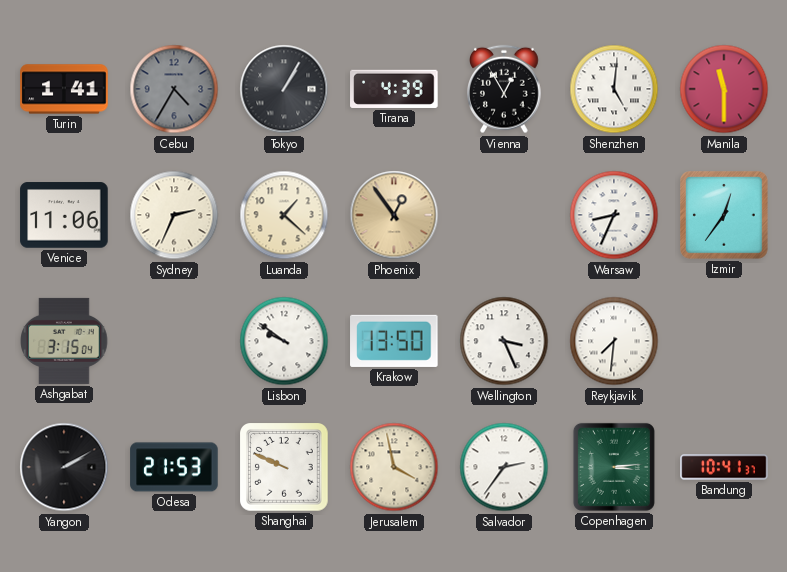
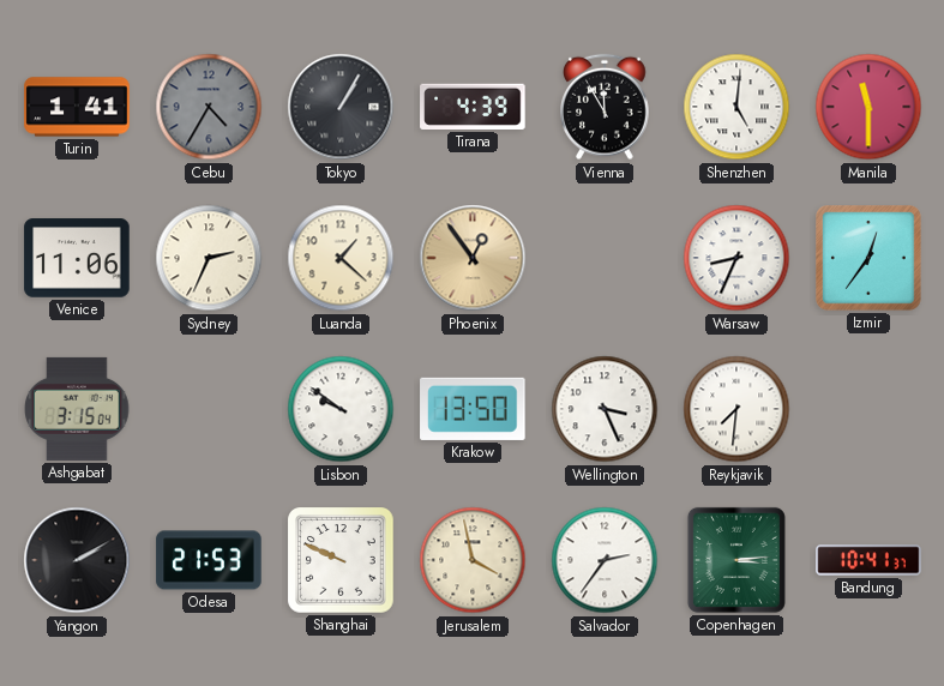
Vienna: 12:55 -> 11:55 (606, 107)
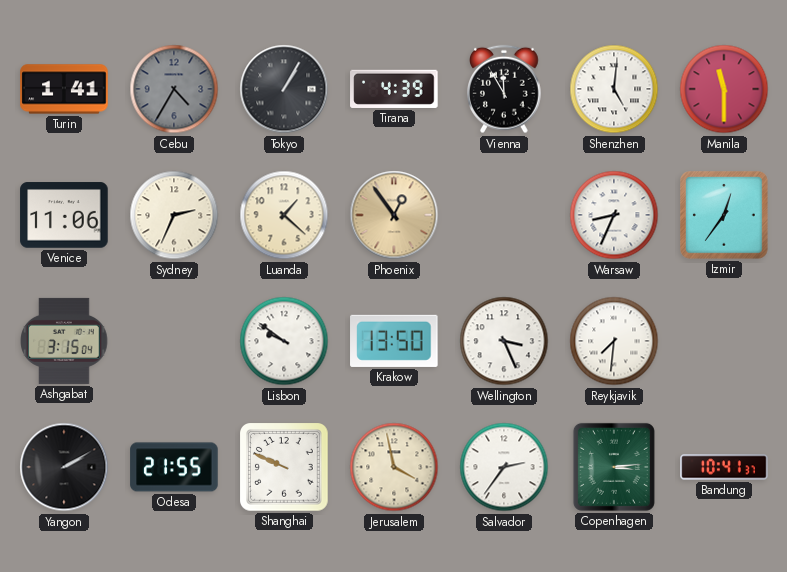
Odesa: 21:53 -> 21:55 (174, 467)
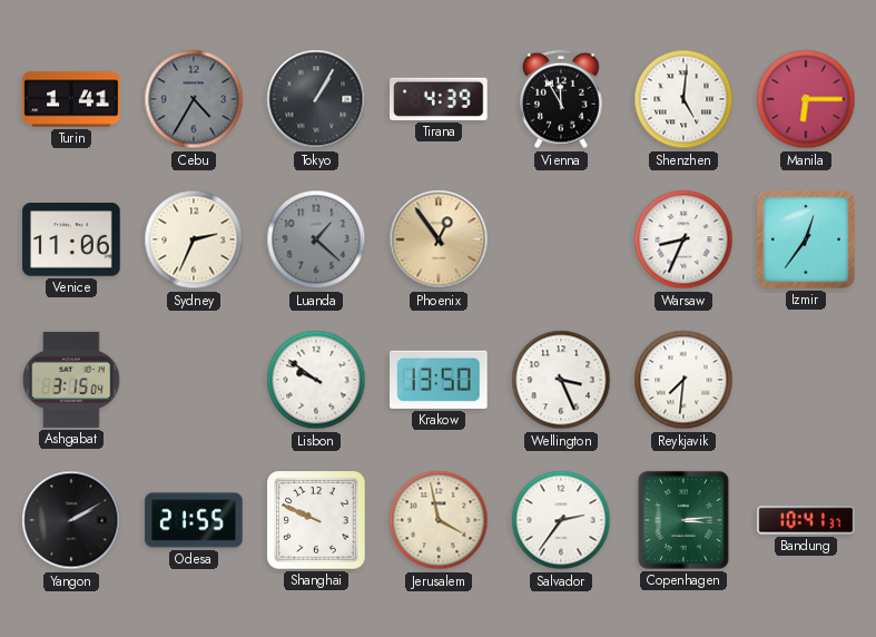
Manila: 11:30 -> 6:15 (806, 99)
Luanda dial: cream -> grey (316, 239)
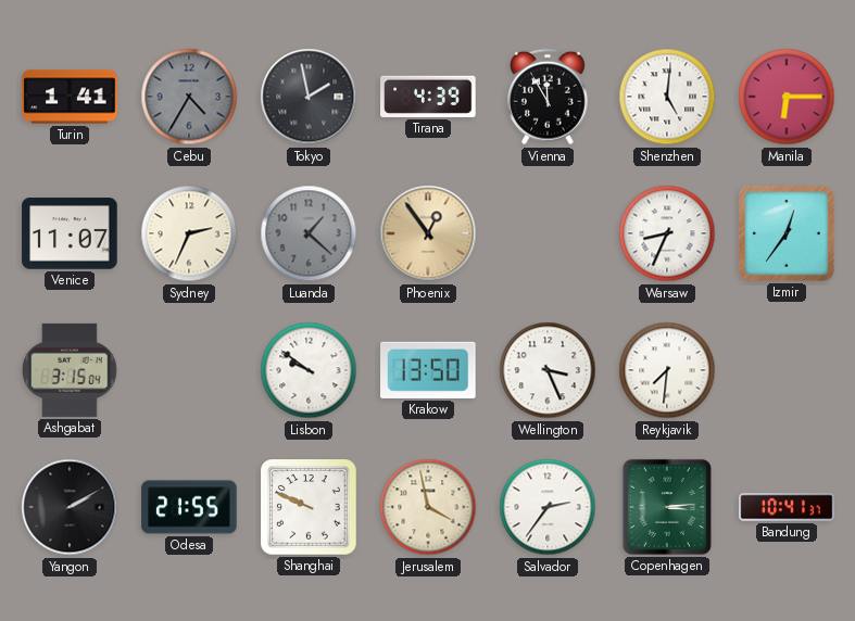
Tokyo: 1:05 -> 1:58 (309, 97)
Venice: 11:06 -> 11:07 (70, 233)
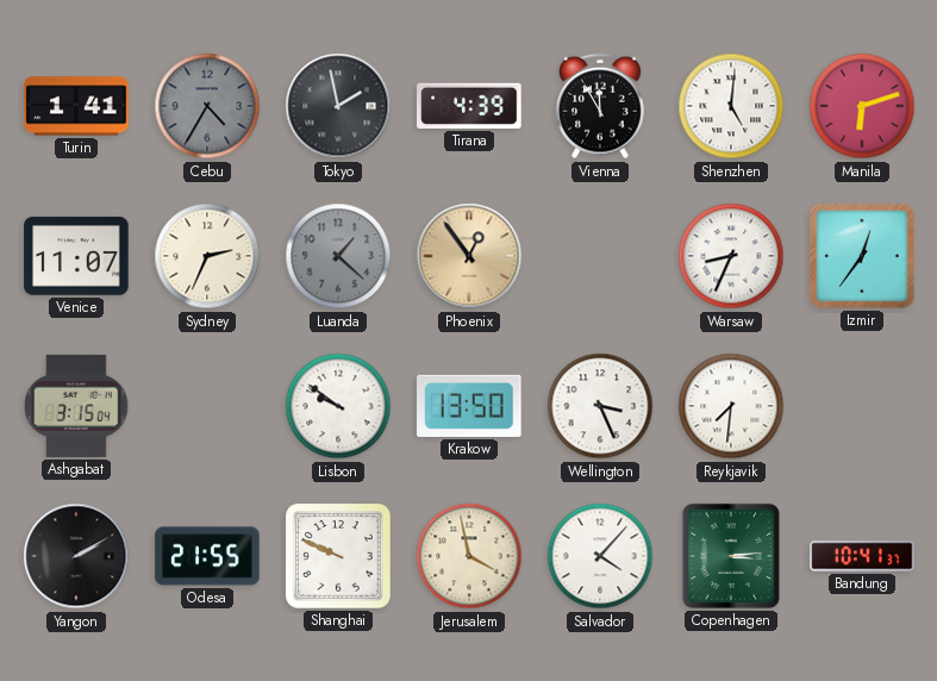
Manila: 6:15 -> 6:12 (862, 106)
Salvador: 2:36 -> 4:07 (600, 556)
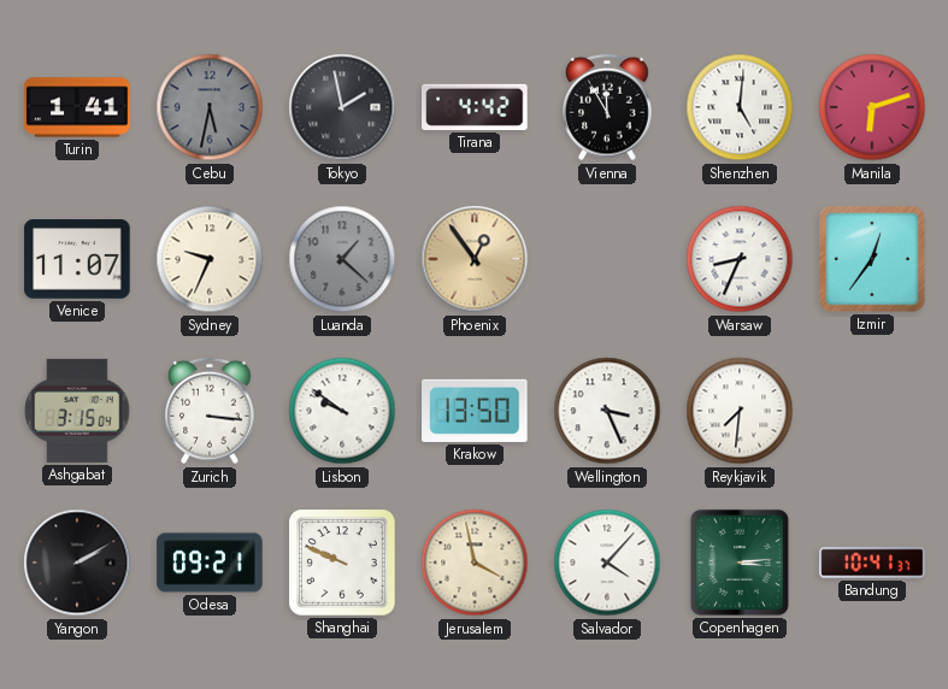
Cebu: 4:35 -> 5:32 (210, 107)
Tirana: 4:39 -> 4:42 (475, 107)
Sydney: 2:34 -> 9:34 (210, 259)
Zurich: none -> 3:16 (211, 411)
Odesa: 21:55 -> 09:21 (210, 563)
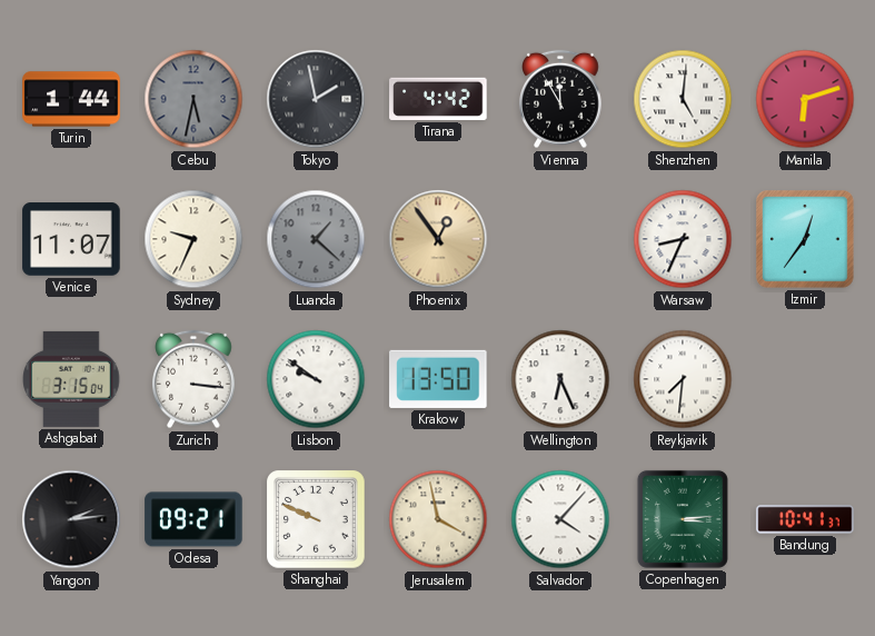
Turin: 1:41 -> 1:44 (71, 99)
Wellington: 3:26 -> 6:26 (560, 379)
Yangon: 2:10 -> 2:14 (71, 519)
